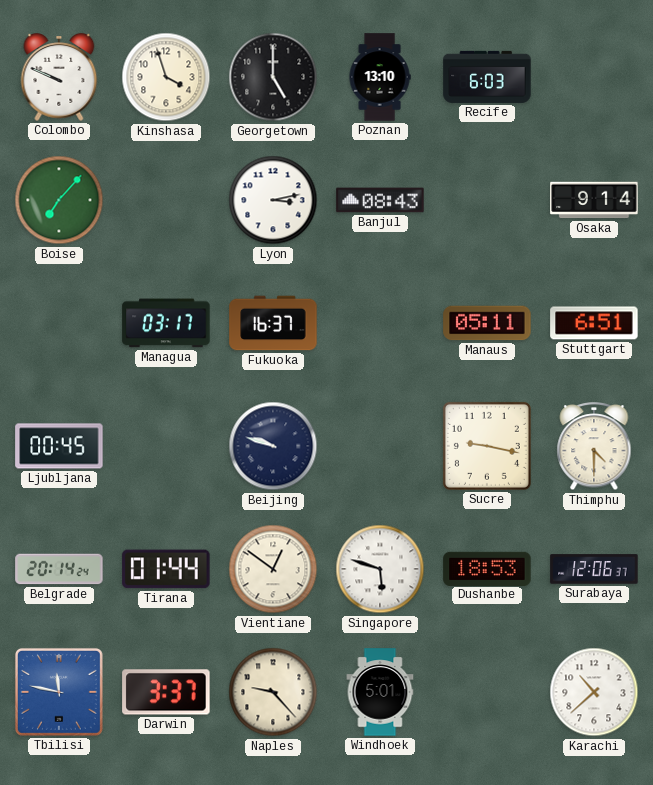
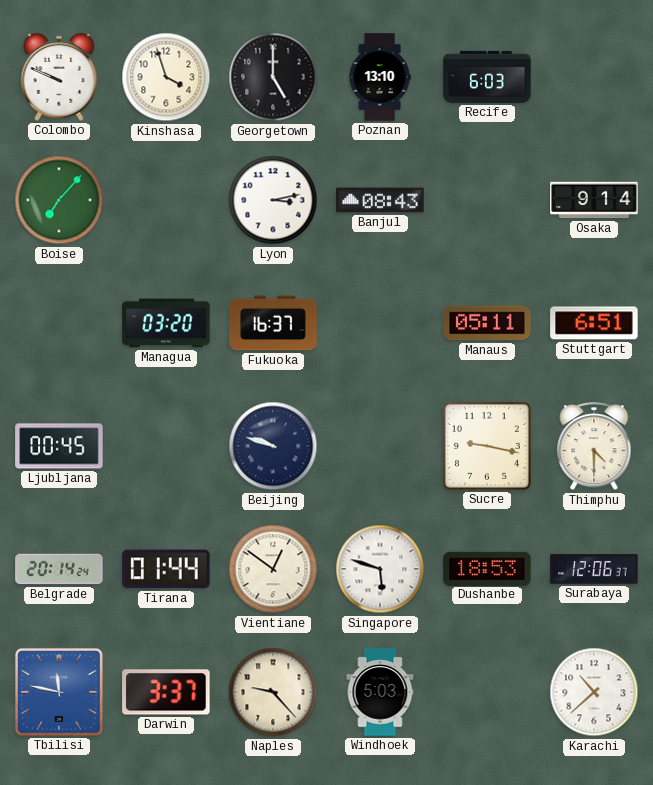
Managua: 03:17 -> 03:20 (166, 323)
Windhoek: 5:01 -> 5:03 (380, 692)
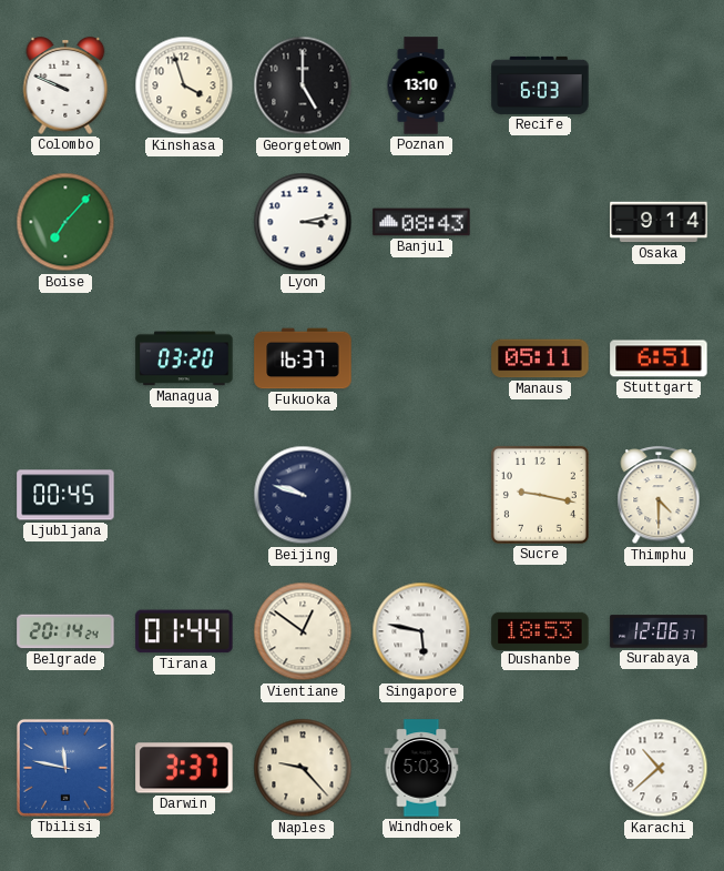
Singapore: 5:48 -> 5:47 (421, 631)
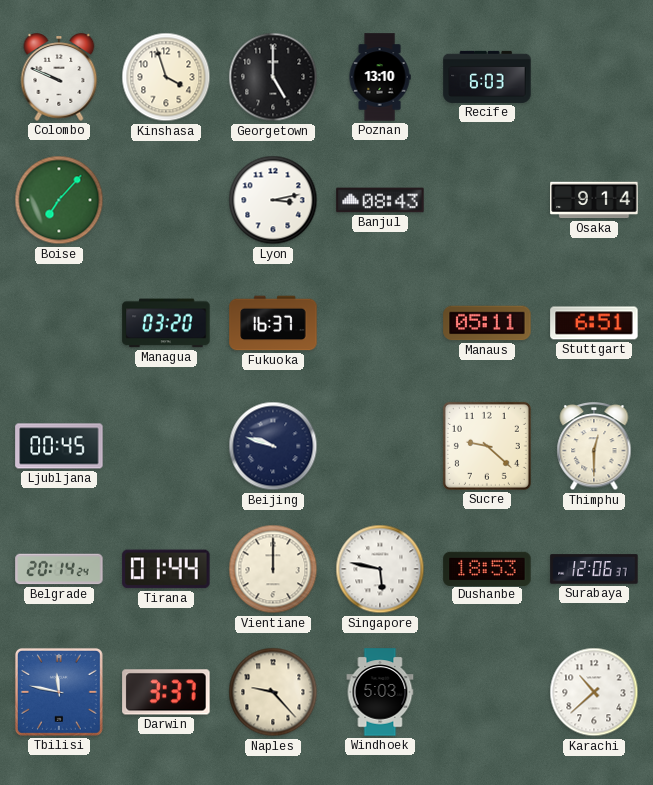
Sucre: 9:17 -> 9:22 (487, 446)
Thimphu: 4:30 -> 12:30 (594, 447)
Vientiane: 12:51 -> 12:00 (273, 569)
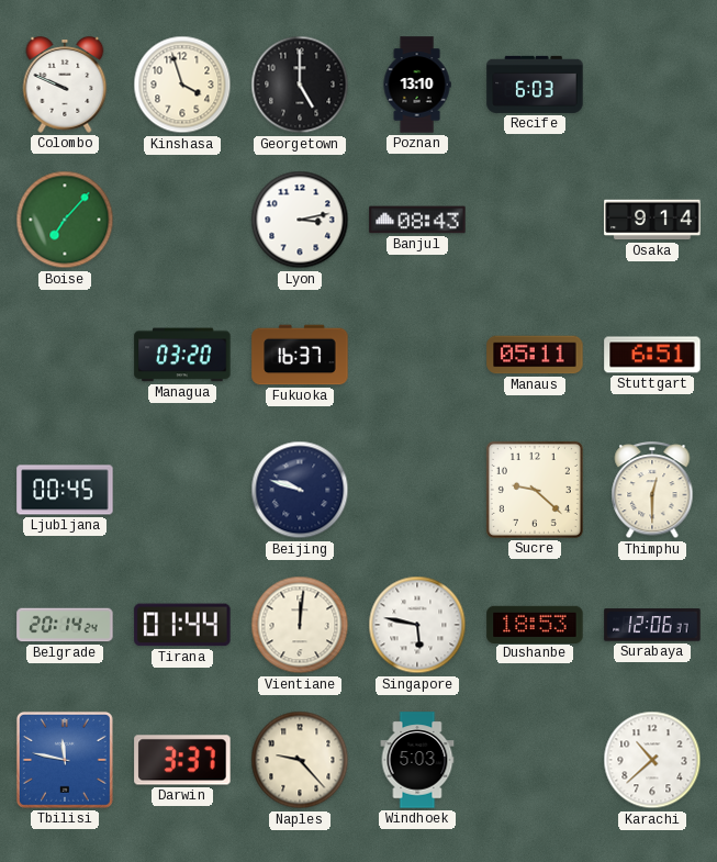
Vientiane: 12:00 -> 12:01 (300, 625)
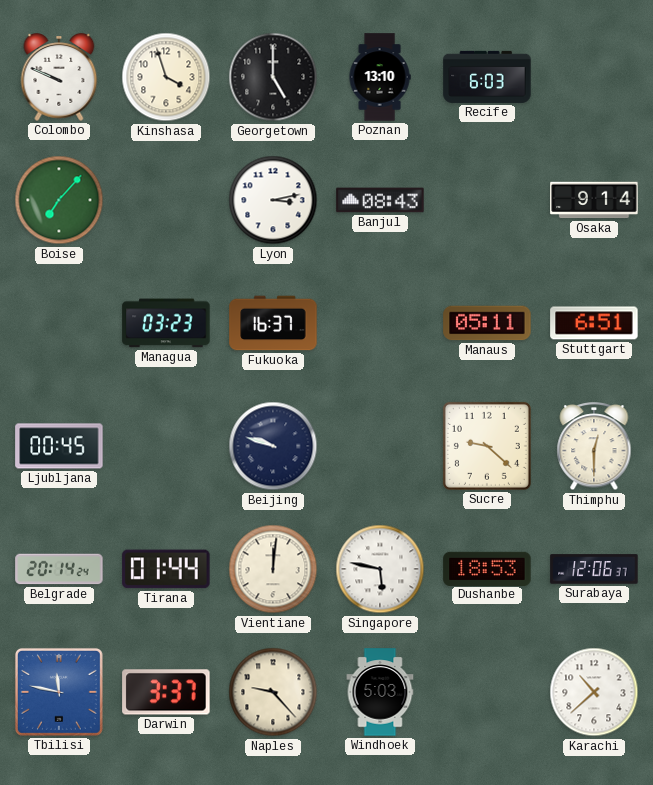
Managua: 03:20 -> 03:23 (166, 323)
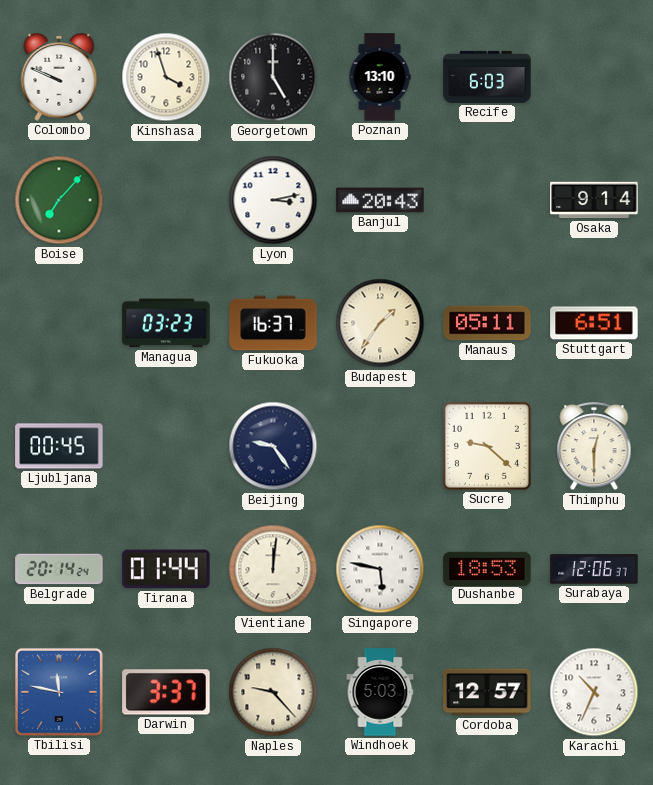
Banjul: 08:43 -> 20:43 (380, 200)
Budapest: none -> 1:36 (380, 323)
Beijing: 9:48 -> 9:24 (273, 446)
Cordoba: none -> 12:57 (487, 692)
Karachi: 10:38 -> 10:34 (594, 692)
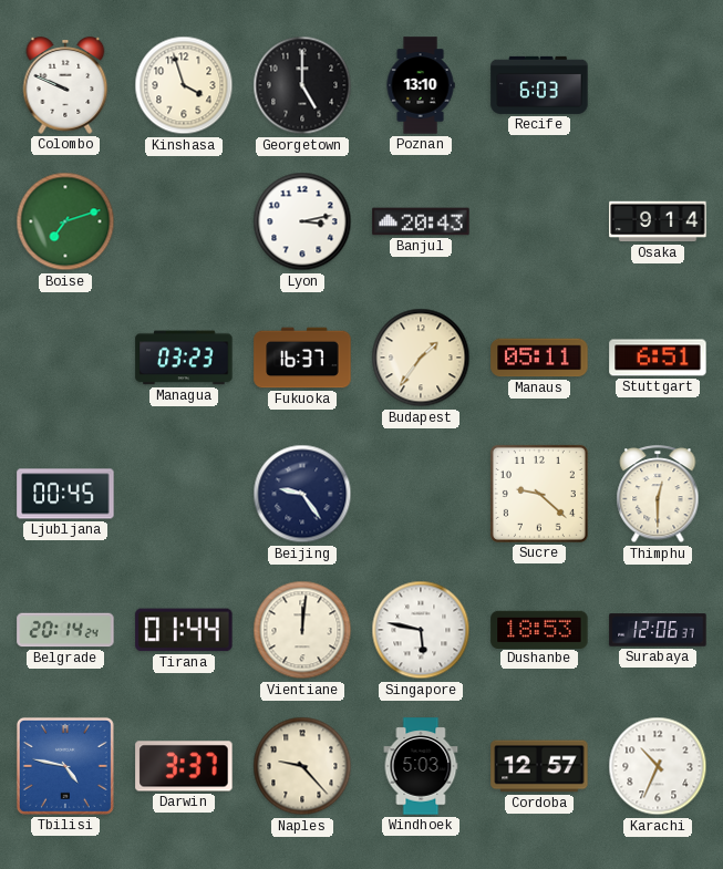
Boise: 7:07 -> 7:12 (65, 221)
Tbilisi: 11:47 -> 4:47 (65, 766)
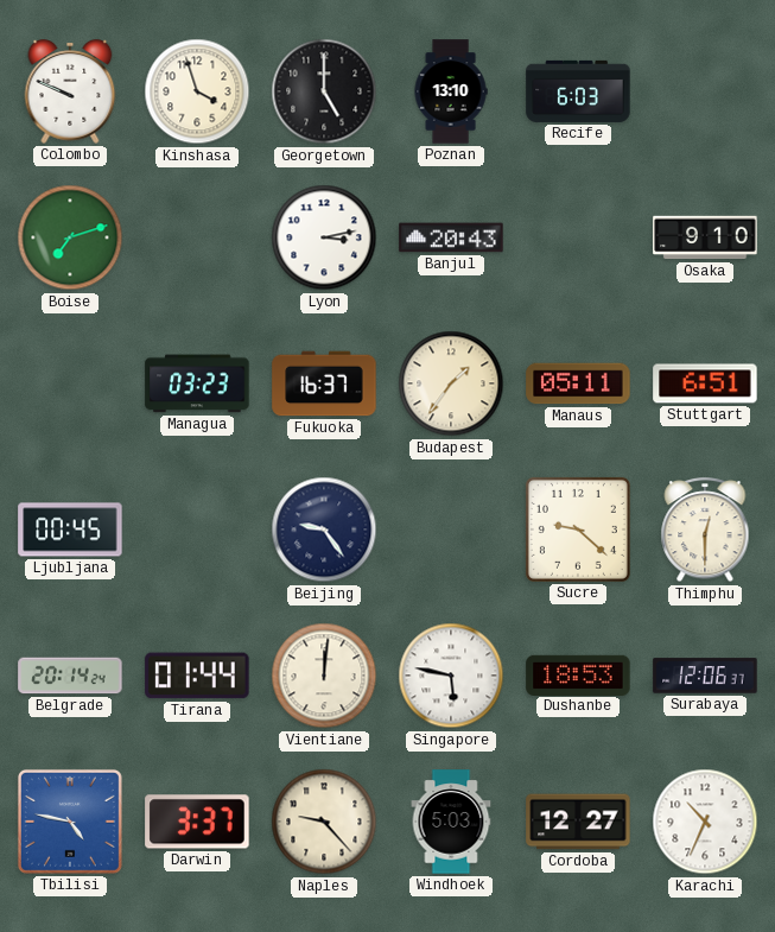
Osaka: 9:14 -> 9:10 (705, 237)
Cordoba: 12:57 -> 12:27 (578, 822)
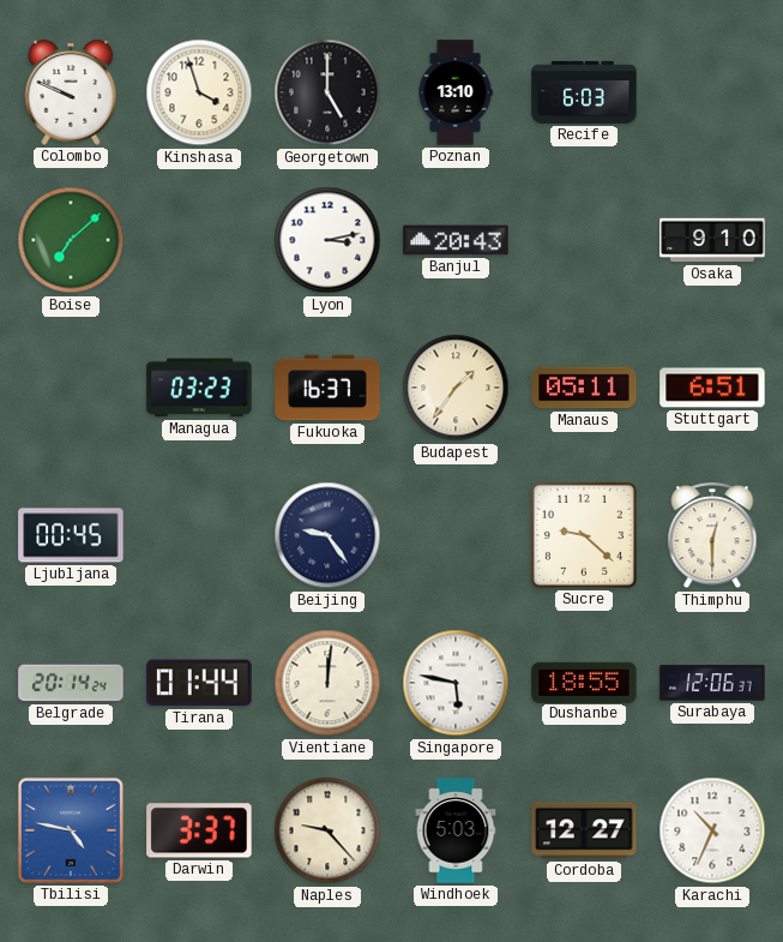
Boise: 7:12 -> 7:08 (71, 240)
Dushanbe: 18:53 -> 18:55 (584, 682)
